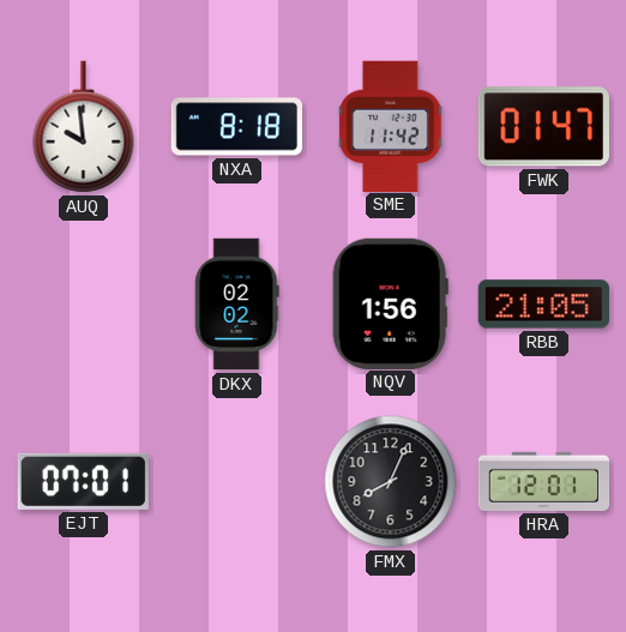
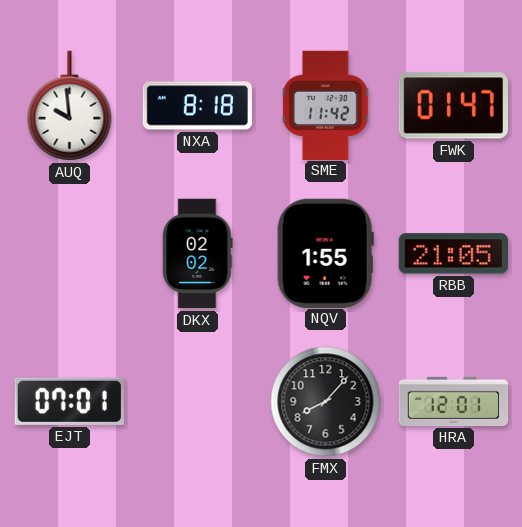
NQV: 1:56 -> 1:55 (325, 253)
FMX: 8:04 -> 8:07 (326, 402)
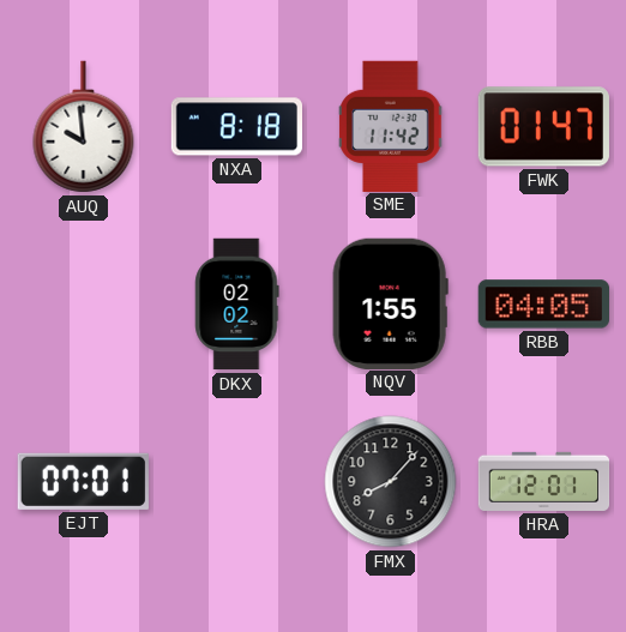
RBB: 21:05 -> 04:05 (543, 305)
